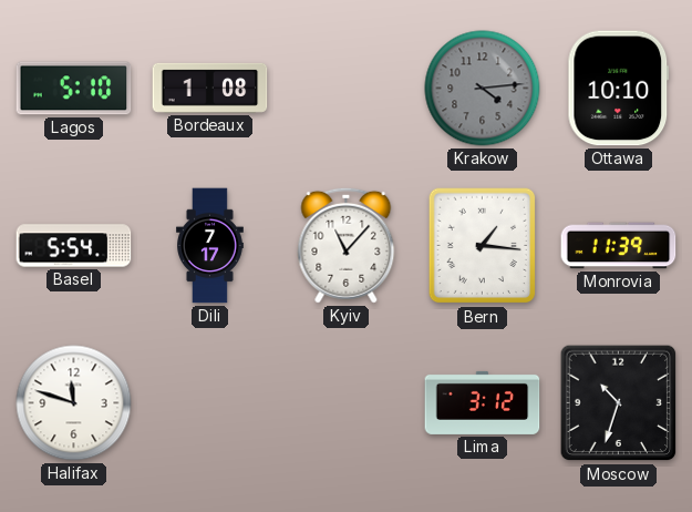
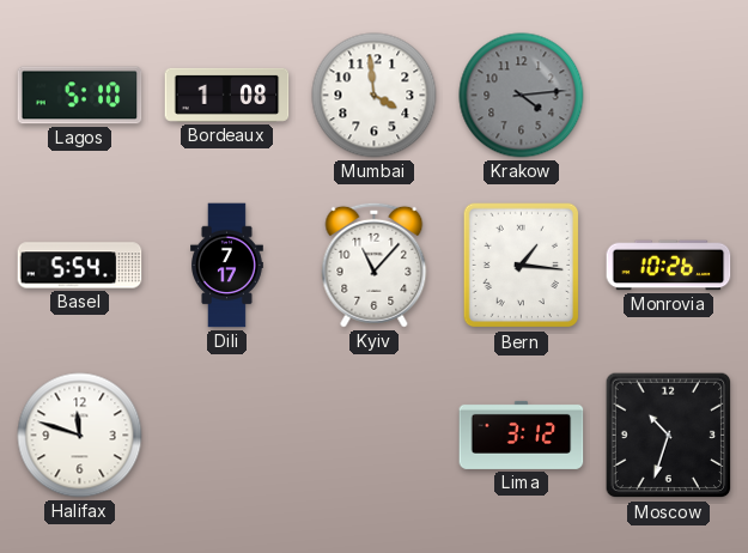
Mumbai: none -> 3:59 (375, 96)
Ottawa: 10:10 -> none (619, 89)
Monrovia: 11:39 -> 10:26 (669, 266)
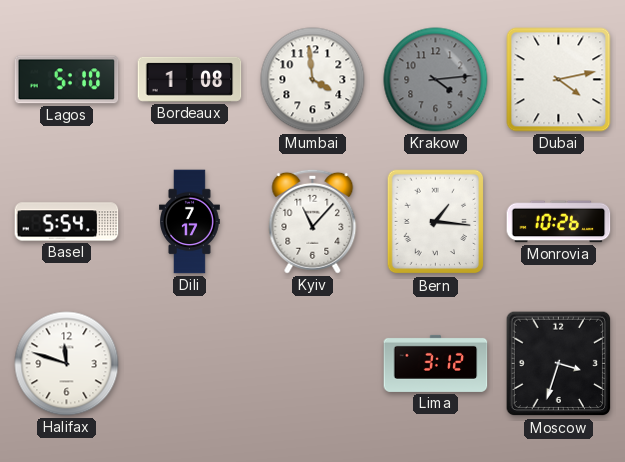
Dubai: none -> 4:13 (559, 80)
Moscow: 10:33 -> 3:33 (559, 364)
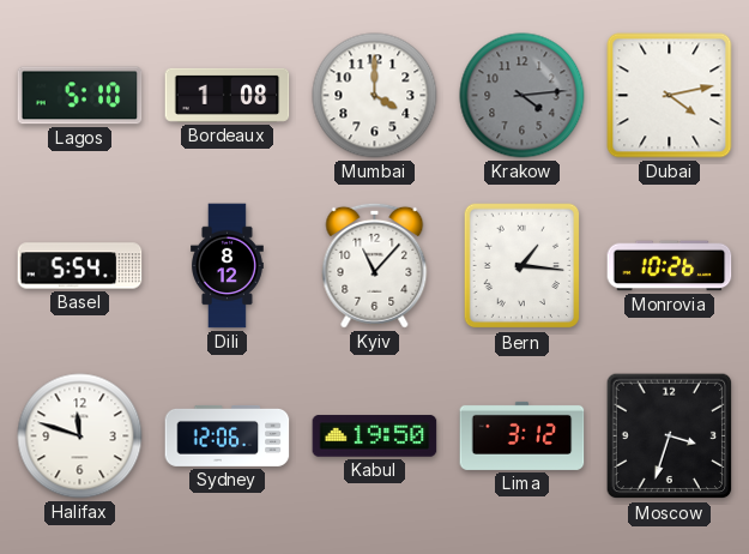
Mumbai: 3:59 -> 4:00 (375, 96)
Dili: 7:17 -> 8:12 (228, 266)
Sydney: none -> 12:06 (228, 435)
Kabul: none -> 19:50 (375, 436)
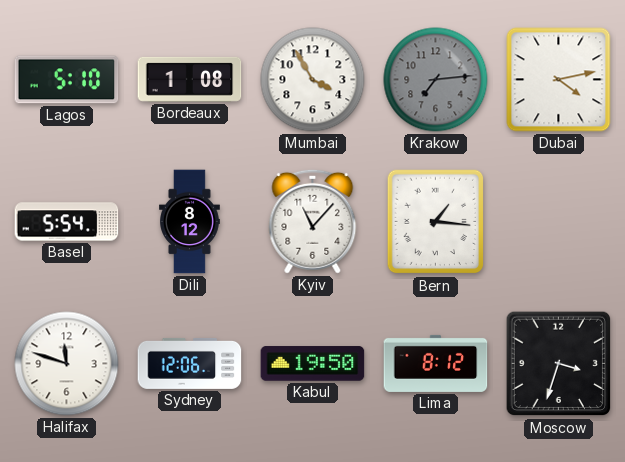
Mumbai: 4:00 -> 3:55 (313, 80)
Krakow: 4:14 -> 7:14 (436, 80)
Monrovia: 10:26 -> none (670, 266)
Lima: 3:12 -> 8:12 (436, 363)
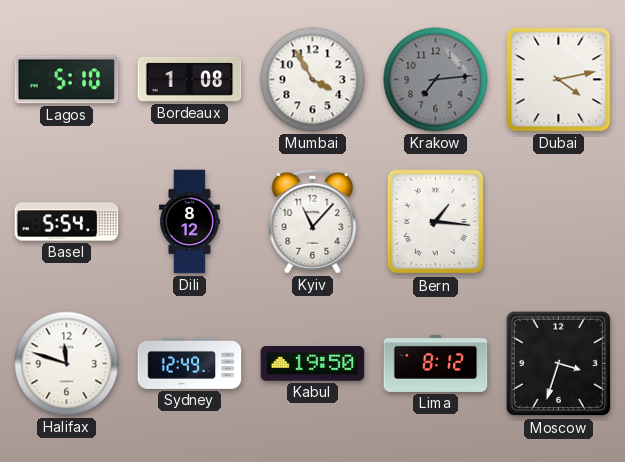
Sydney: 12:06 -> 12:49 (190, 363)
